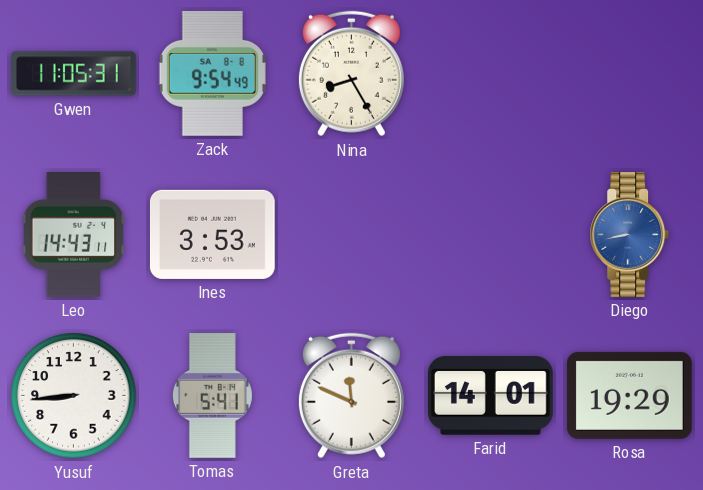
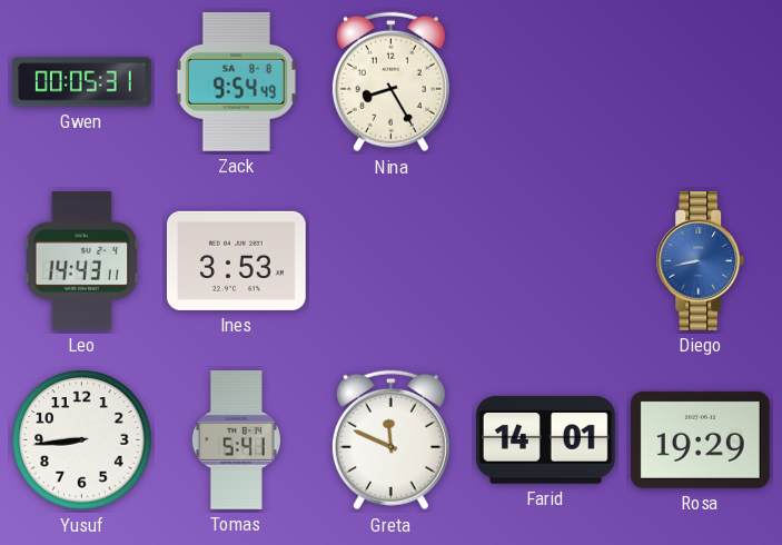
Gwen: 11:05 -> 00:05 (82, 82)
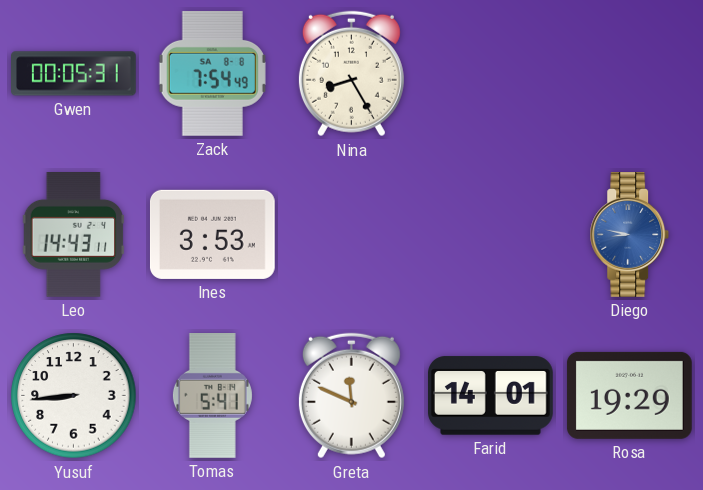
Zack: 9:54 -> 7:54 (212, 73)
Diego: 8:43 -> 8:47 (630, 235)
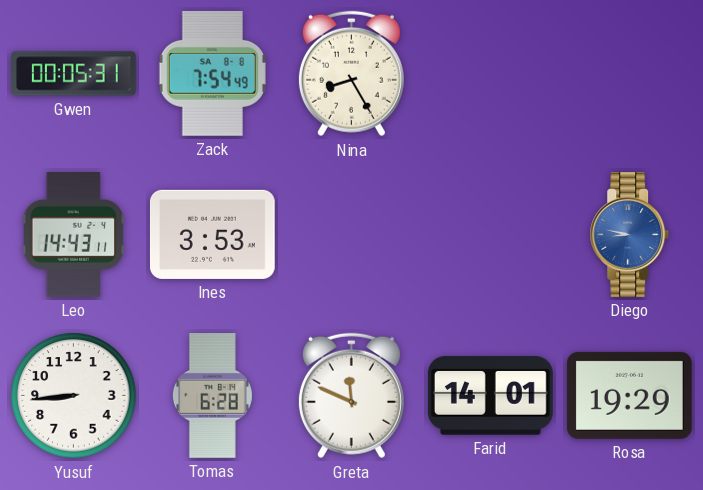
Tomas: 5:41 -> 6:28 (212, 396)
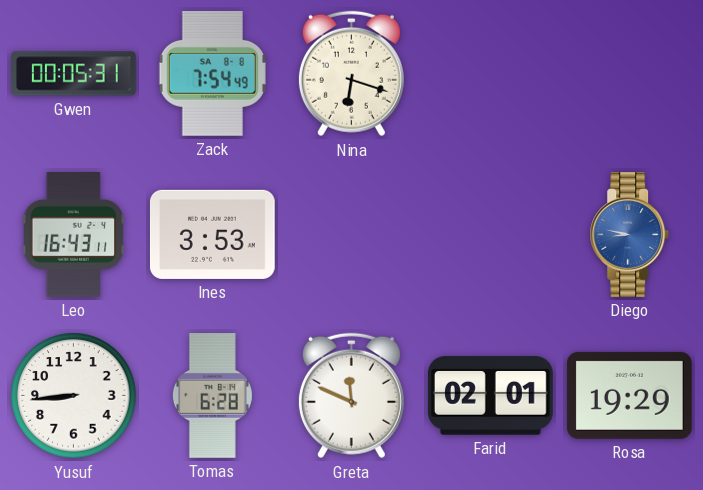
Nina: 8:25 -> 6:18 (351, 74)
Leo: 14:43 -> 16:43 (74, 235)
Farid: 14:01 -> 02:01 (491, 396)
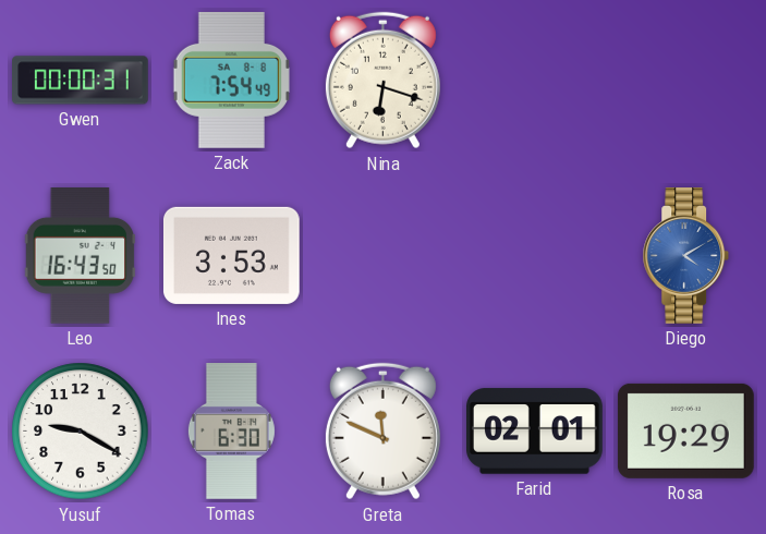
Gwen: 00:05 -> 00:00 (81, 81)
Leo: 16:43:11 -> 16:43:50 (81, 256)
Diego: 8:47 -> 4:10 (686, 256)
Yusuf: 8:44 -> 9:20 (81, 432)
Tomas: 6:28 -> 6:30 (231, 432)
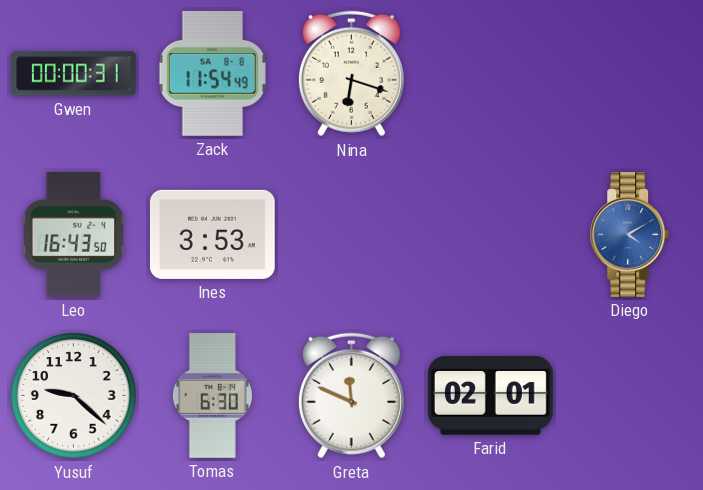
Zack: 7:54 -> 11:54 (212, 73)
Yusuf: 9:20 -> 9:22 (74, 396)
Rosa: 19:29 -> none (685, 430)
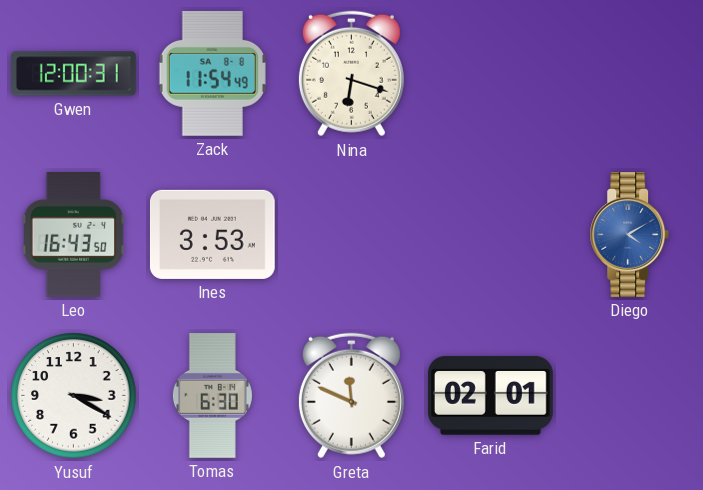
Gwen: 00:00 -> 12:00 (74, 74)
Yusuf: 9:22 -> 3:20 (74, 396)
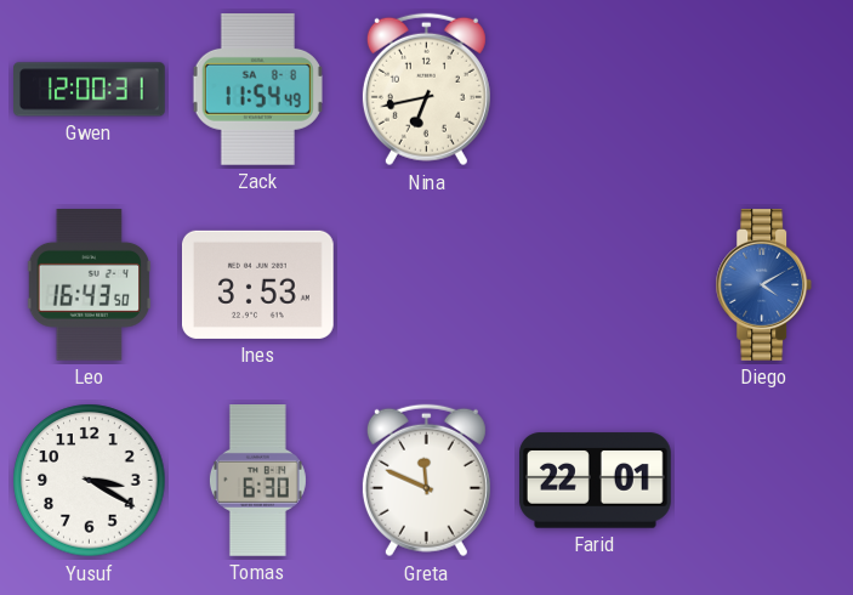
Nina: 6:18 -> 6:43 (426, 90)
Farid: 02:01 -> 22:01 (596, 481)
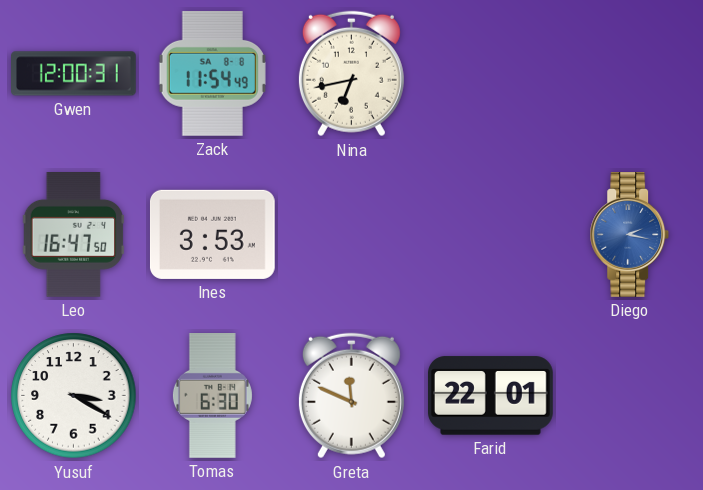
Leo: 16:43 -> 16:47 (74, 235)
Diego: 4:10 -> 2:17 (630, 235)
